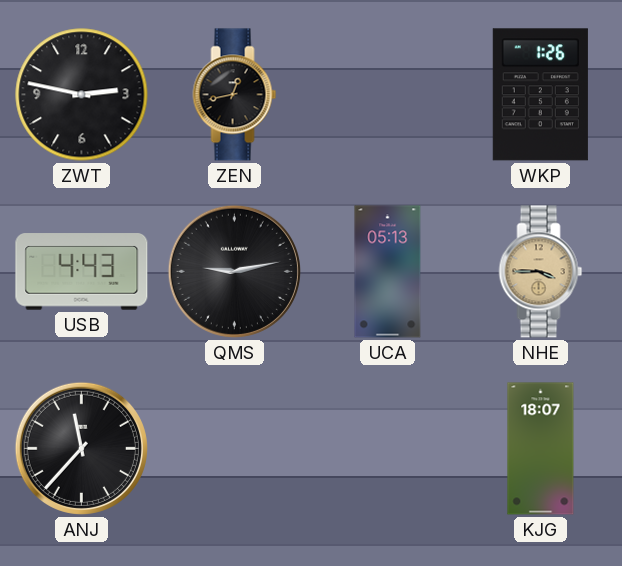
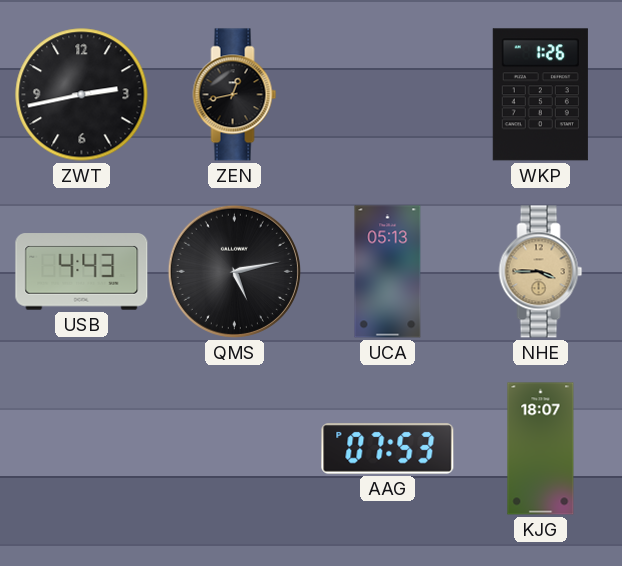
ZWT: 2:47 -> 2:43 (82, 95)
QMS: 9:13 -> 5:13 (234, 271)
ANJ: 11:37 -> none (81, 448)
AAG: none -> 07:53 (388, 449)
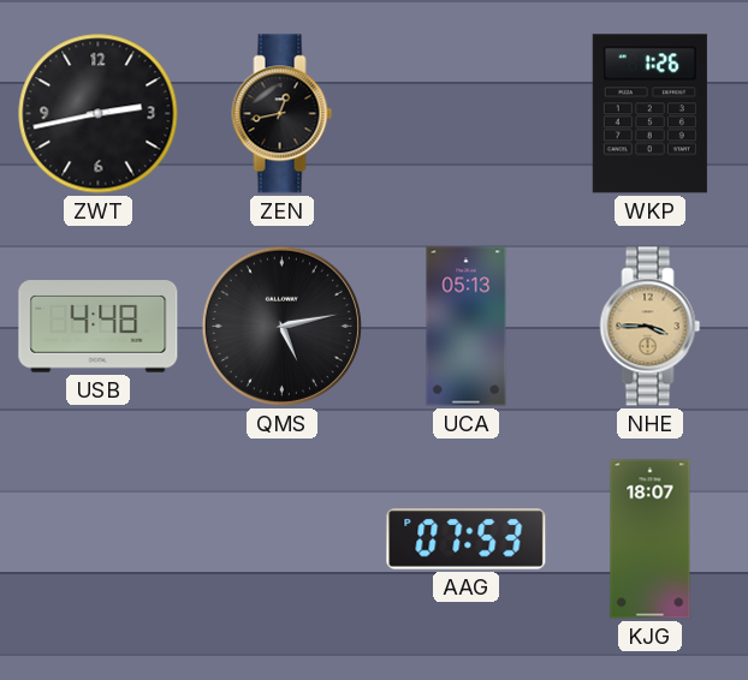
USB: 4:43 -> 4:48 (99, 327)
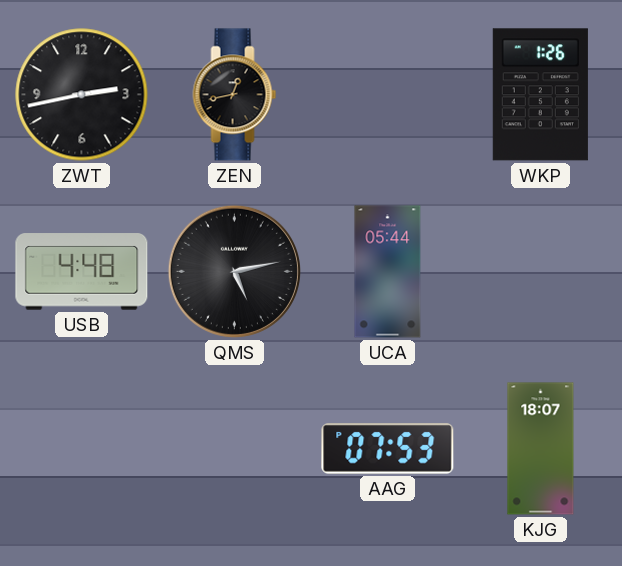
UCA: 05:13 -> 05:44 (388, 272)
NHE: 3:45 -> none (651, 327)
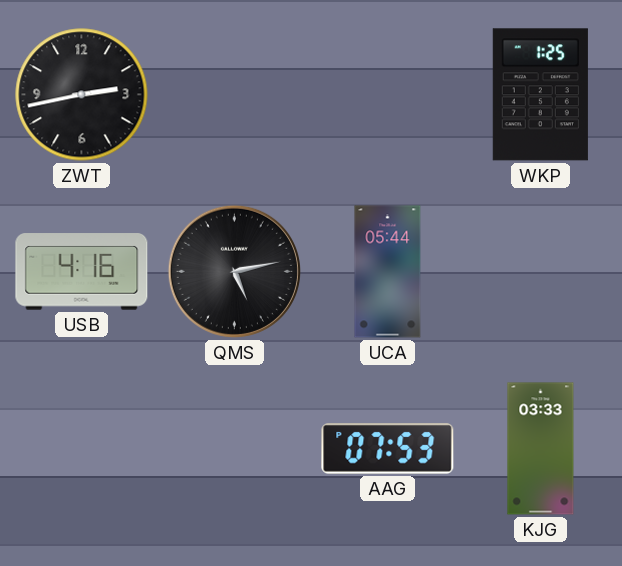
ZEN: 12:43 -> none (235, 95)
WKP: 1:26 -> 1:25 (540, 95)
USB: 4:48 -> 4:16 (82, 272)
KJG: 18:07 -> 03:33 (541, 449)
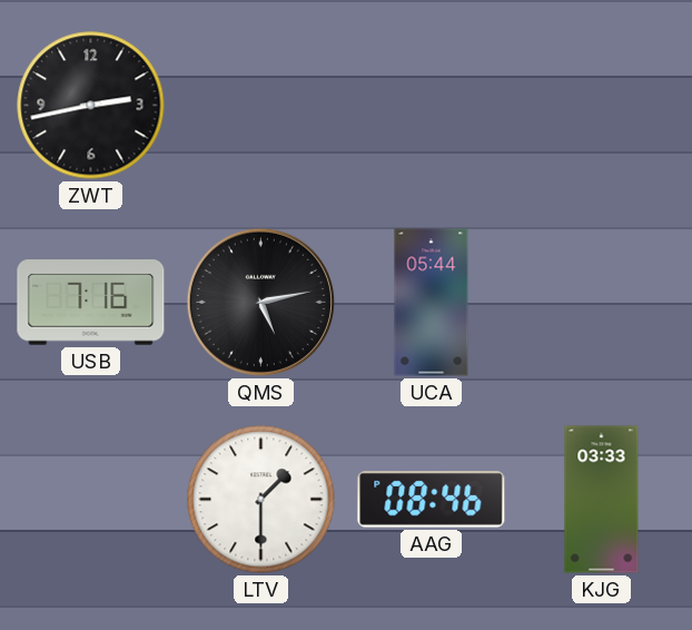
WKP: 1:25 -> none (540, 95)
USB: 4:16 -> 7:16 (91, 303)
LTV: none -> 1:30 (261, 500)
AAG: 07:53 -> 08:46 (432, 500)
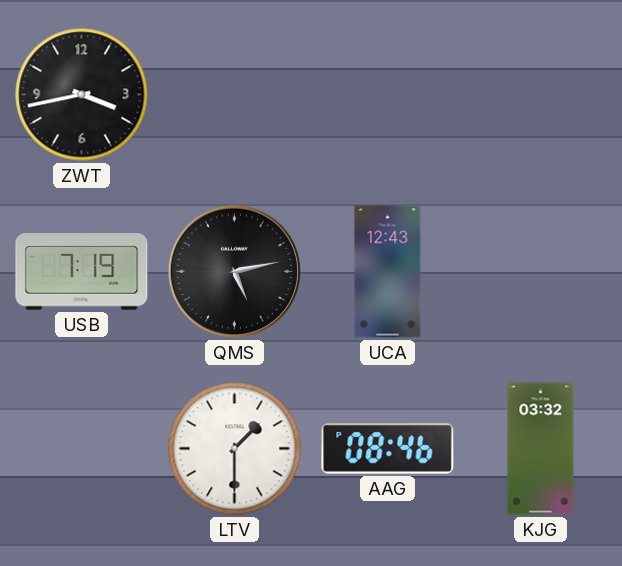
ZWT: 2:43 -> 3:43 (82, 95)
USB: 7:16 -> 7:19 (82, 272)
UCA: 05:44 -> 12:43 (388, 272)
KJG: 03:33 -> 03:32 (541, 449)
